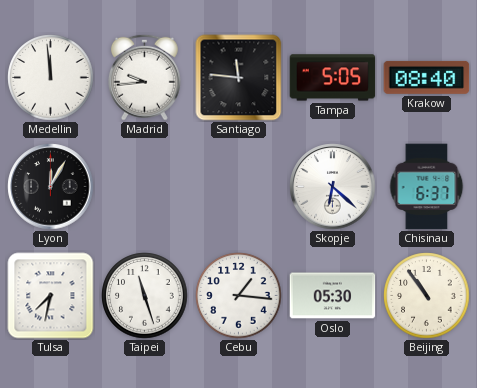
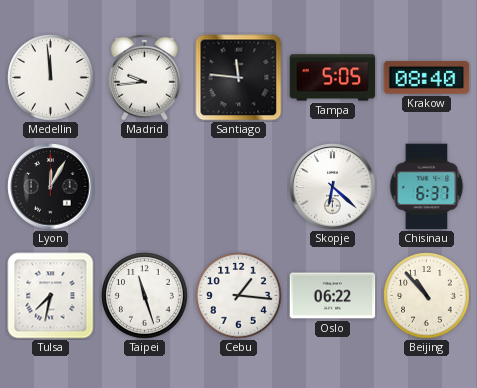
Oslo: 05:30 -> 06:22 (333, 296)
Beijing: 10:54 -> 10:53 (427, 296)
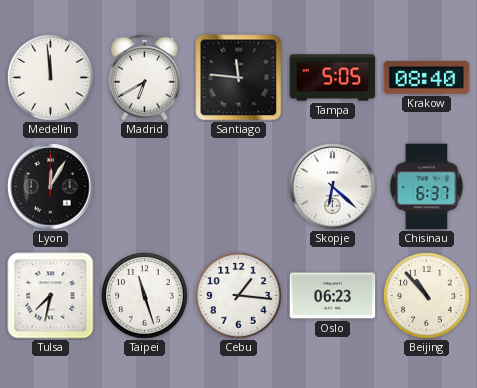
Madrid: 9:44 -> 6:40 (144, 77)
Oslo: 06:22 -> 06:23 (333, 296)
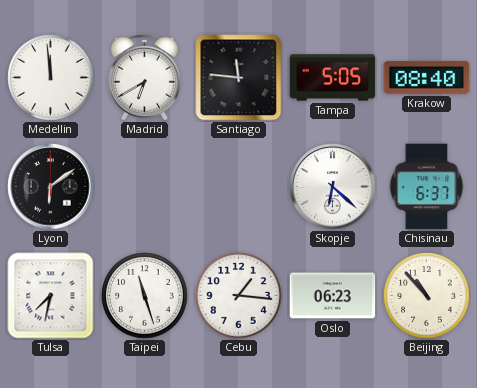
Lyon: 12:05 -> 6:09 (51, 187)
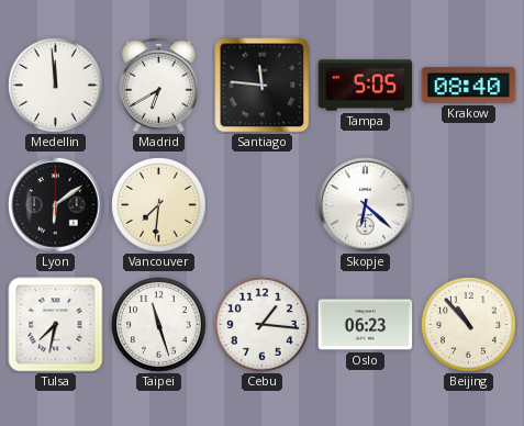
Vancouver: none -> 7:31 (159, 205)
Chisinau: 6:37 -> none (427, 187)
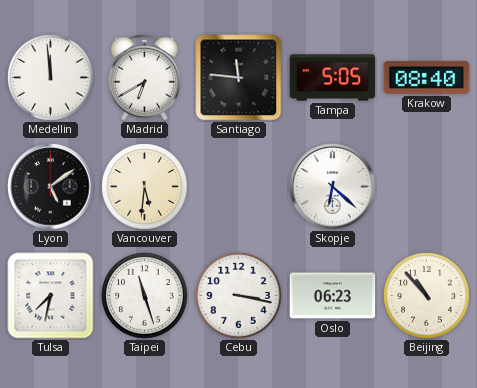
Lyon: 6:09 -> 5:09 (51, 187)
Vancouver: 7:31 -> 5:31 (145, 187)
Cebu: 1:16 -> 3:17 (239, 296)
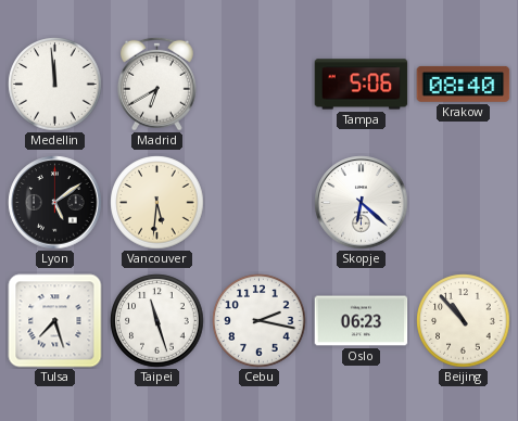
Santiago: 11:46 -> none (239, 78)
Tampa: 5:05 -> 5:06 (362, 85)
Tulsa: 7:32 -> 7:27 (55, 321)
Cebu: 3:17 -> 2:17 (260, 321)
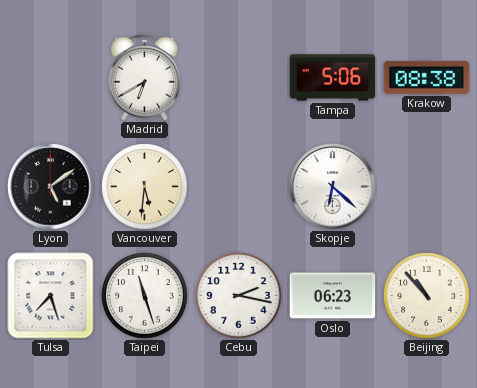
Medellin: 11:59 -> none (55, 85)
Krakow: 08:40 -> 08:38 (427, 77)
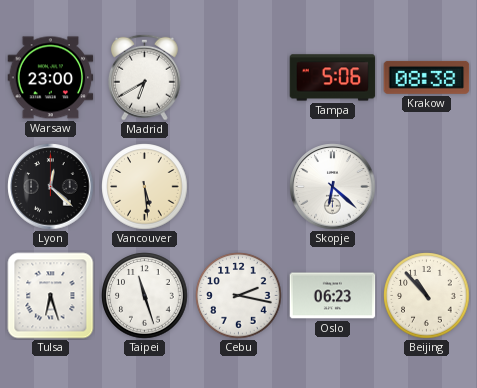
Warsaw: none -> 23:00 (51, 78)
Lyon: 5:09 -> 12:22 (51, 187)
Vancouver: 5:31 -> 5:29 (145, 187)
Tulsa: 7:27 -> 6:27 (51, 296)
